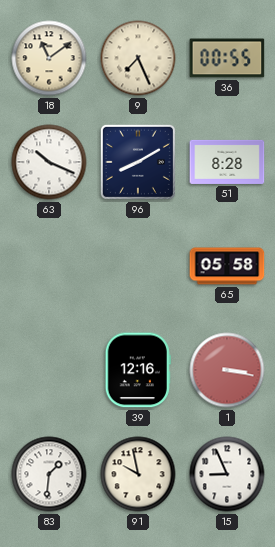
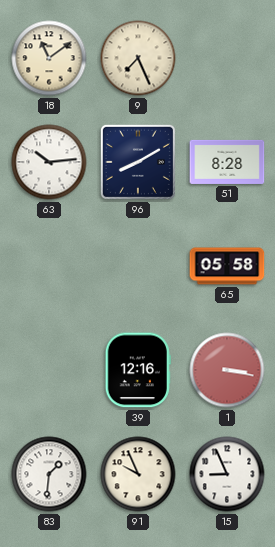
36: 00:55 -> none (227, 58)
63: 10:19 -> 10:14 (49, 162)
91: 9:58 -> 9:56 (138, 474)
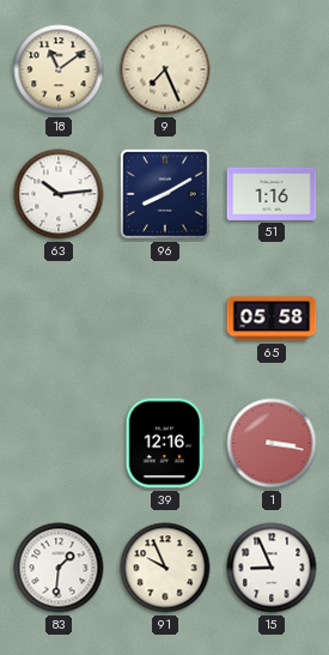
51: 8:28 -> 1:16 (272, 194)
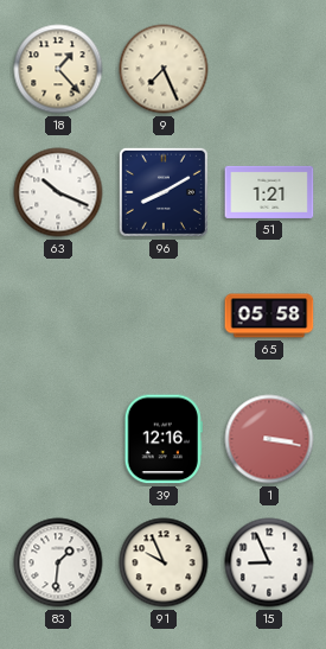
18: 11:09 -> 1:23 (58, 69)
63: 10:14 -> 10:19 (58, 192)
51: 1:16 -> 1:21 (269, 192)
